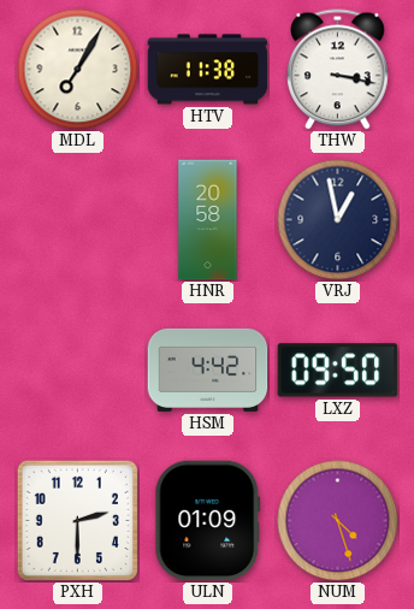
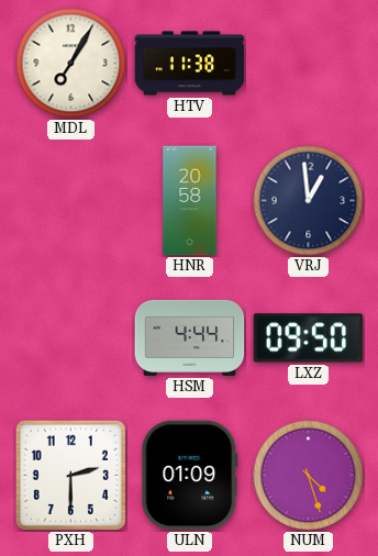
THW: 3:17 -> none (338, 70)
VRJ: 12:58 -> 12:59 (309, 201)
HSM: 4:42 -> 4:44 (190, 337)
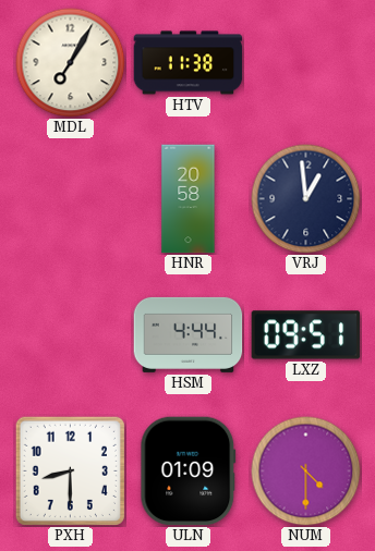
LXZ: 09:50 -> 09:51 (306, 335)
PXH: 2:30 -> 8:30 (70, 470)
NUM: 4:27 -> 4:30 (306, 472)
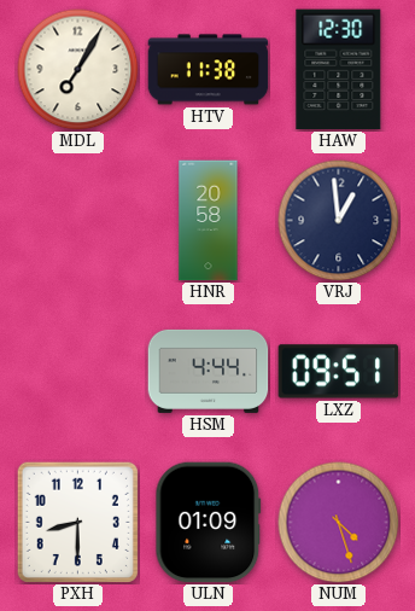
HAW: none -> 12:30 (339, 70)
NUM: 4:30 -> 4:27 (339, 523)
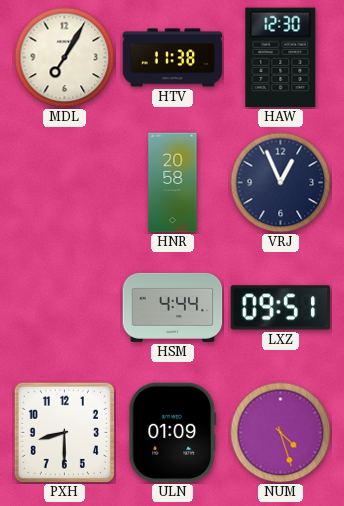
VRJ: 12:59 -> 12:56 (281, 183)
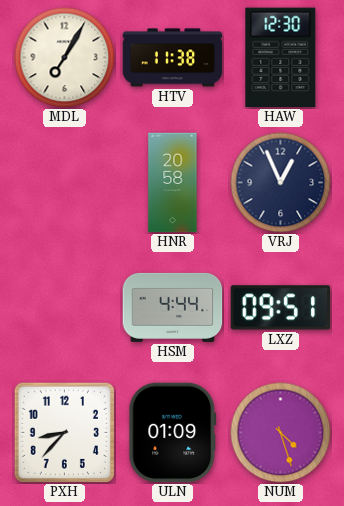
PXH: 8:30 -> 8:37 (64, 432)
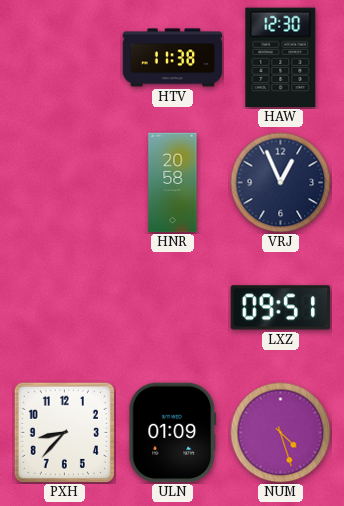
MDL: 7:05 -> none (65, 58)
HSM: 4:44 -> none (173, 307)
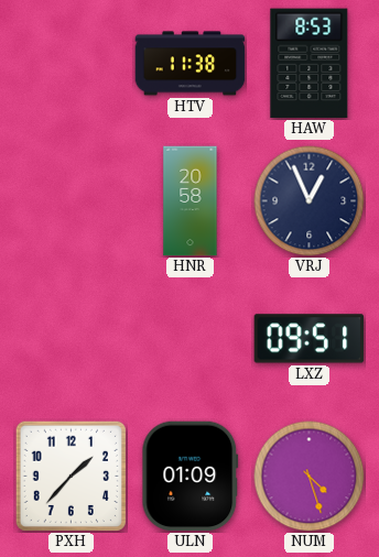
HAW: 12:30 -> 8:53 (310, 64)
PXH: 8:37 -> 1:37 (71, 476)
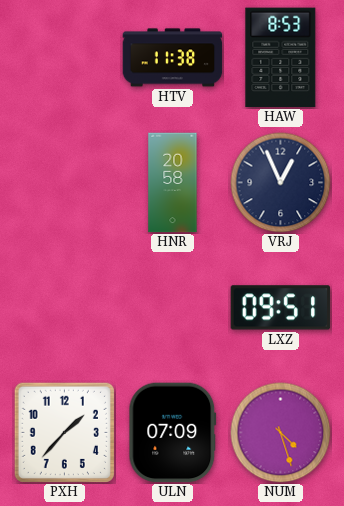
ULN: 01:09 -> 07:09 (173, 433)
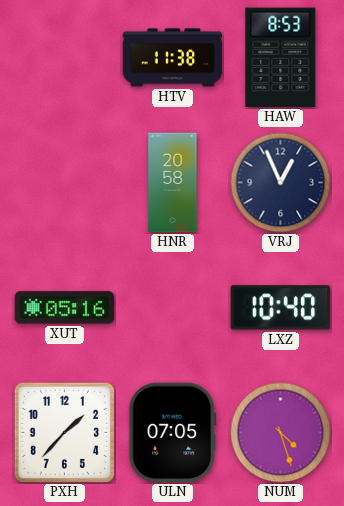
XUT: none -> 05:16 (65, 308)
LXZ: 09:51 -> 10:40 (281, 308)
ULN: 07:09 -> 07:05 (173, 433)
